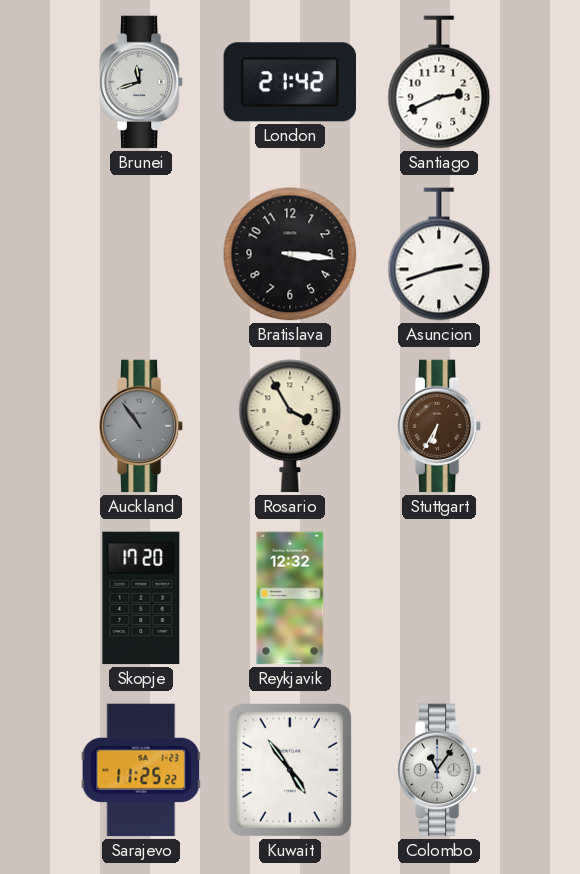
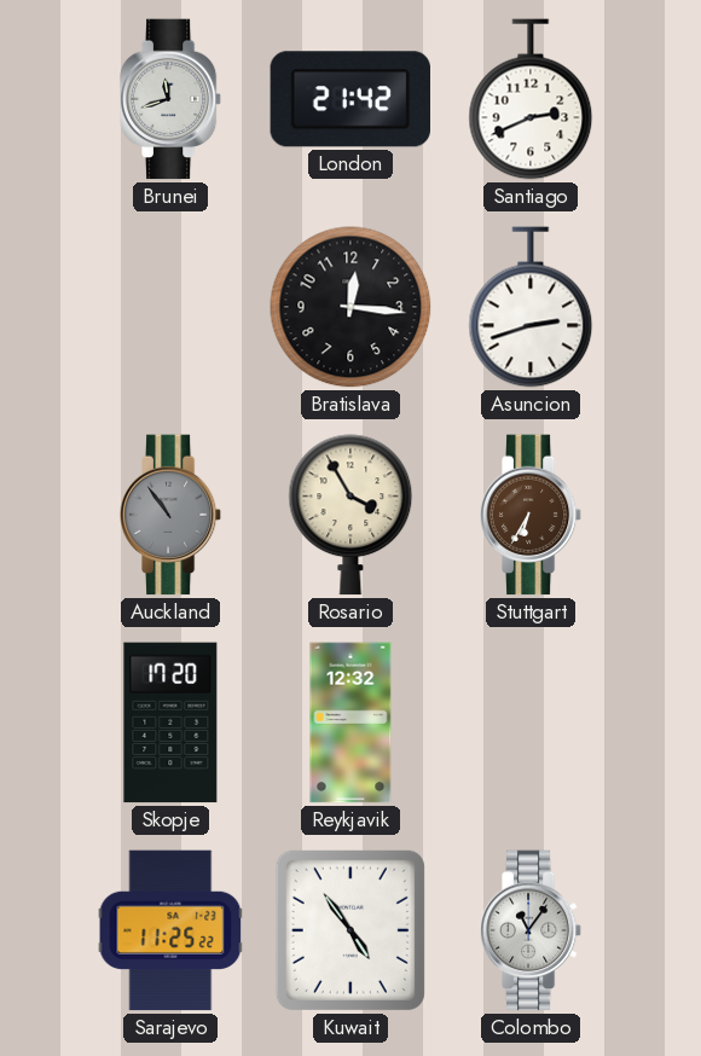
Bratislava: 3:16 -> 12:16 (350, 307)
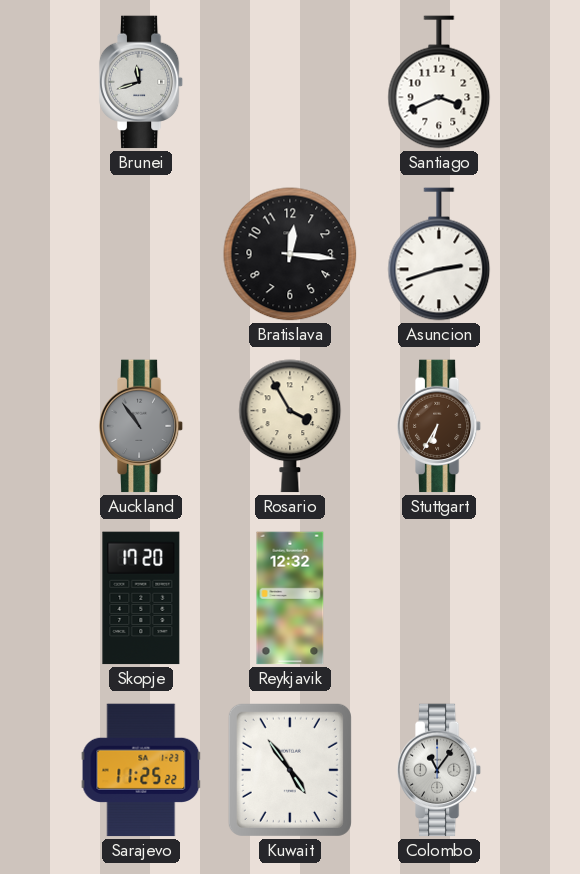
London: 21:42 -> none (349, 99)
Santiago: 2:41 -> 3:41 (439, 82)
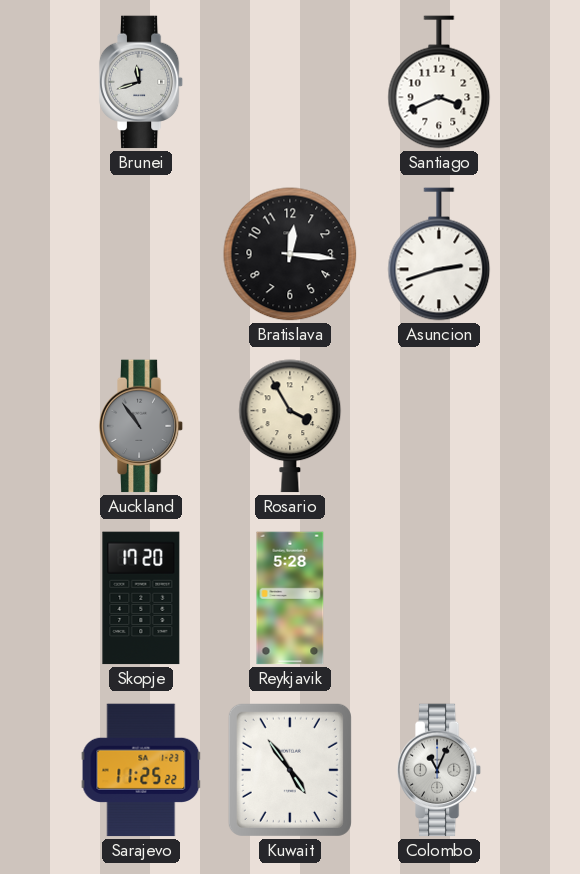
Stuttgart: 6:35 -> none (439, 426)
Reykjavik: 12:32 -> 5:28 (290, 598)
Colombo: 11:06 -> 11:04 (439, 770)
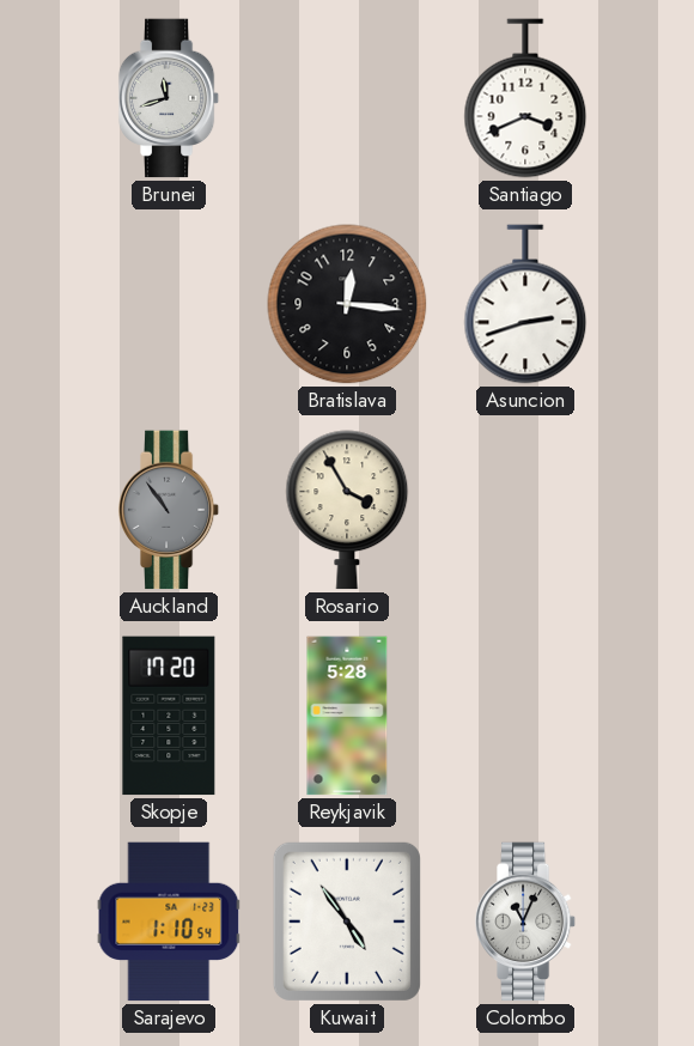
Sarajevo: 11:25 -> 1:10 (169, 922)
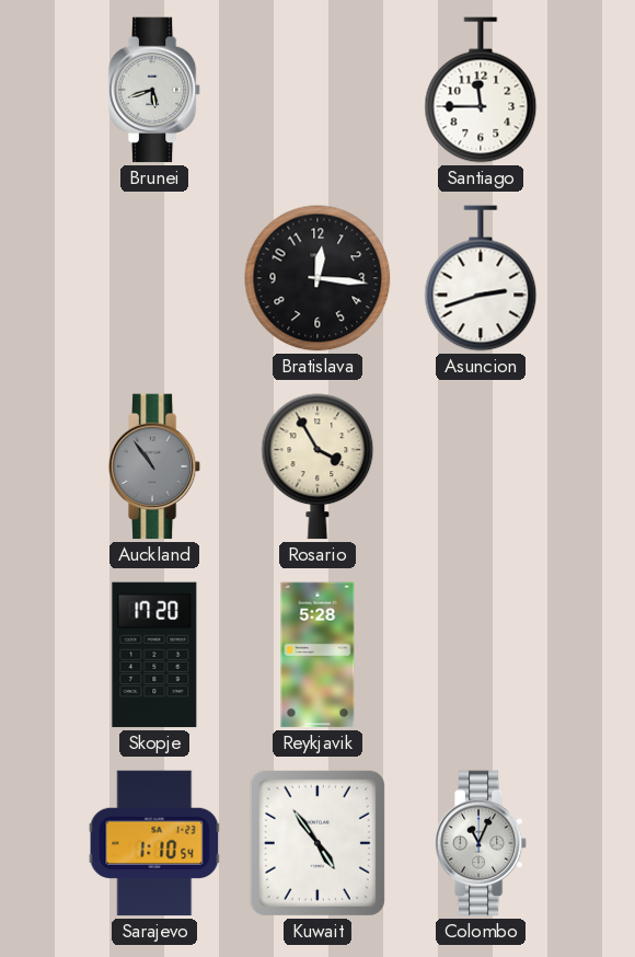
Brunei: 11:42 -> 5:42 (154, 90)
Santiago: 3:41 -> 11:45 (481, 90)
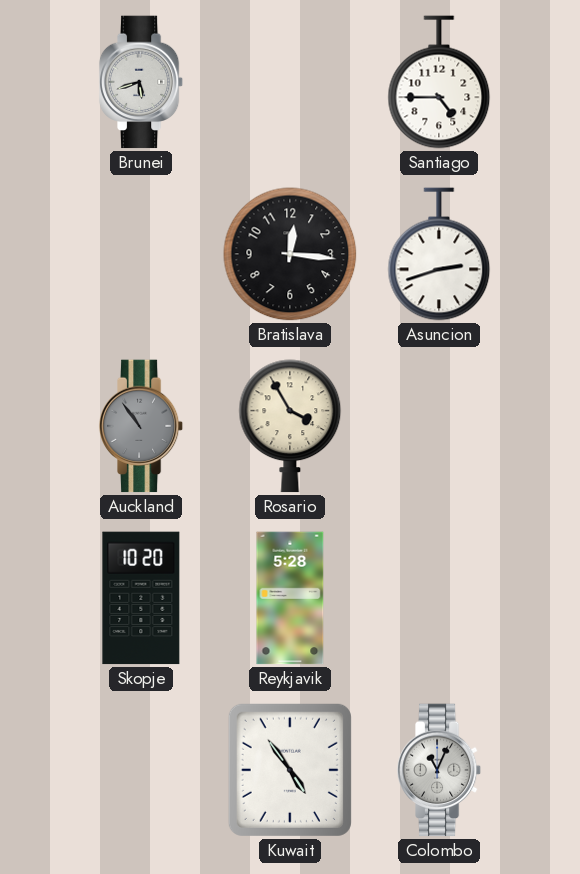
Santiago: 11:45 -> 4:45 (439, 82)
Skopje: 17:20 -> 10:20 (141, 598)
Sarajevo: 1:10 -> none (154, 843)
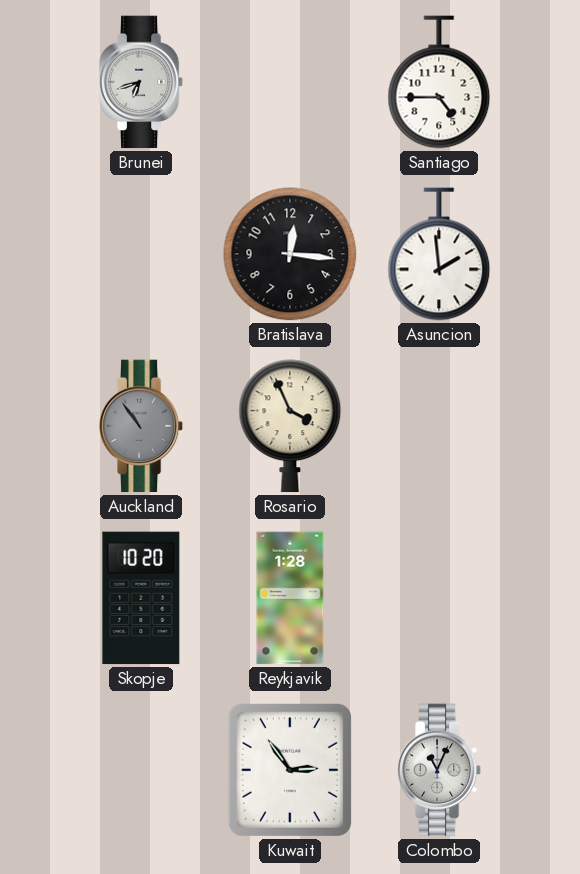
Brunei: 5:42 -> 6:42 (141, 82)
Asuncion: 2:42 -> 1:59 (439, 254)
Rosario: 3:55 -> 3:56 (290, 426)
Reykjavik: 5:28 -> 1:28 (290, 598)
Kuwait: 4:54 -> 2:54 (290, 770)
